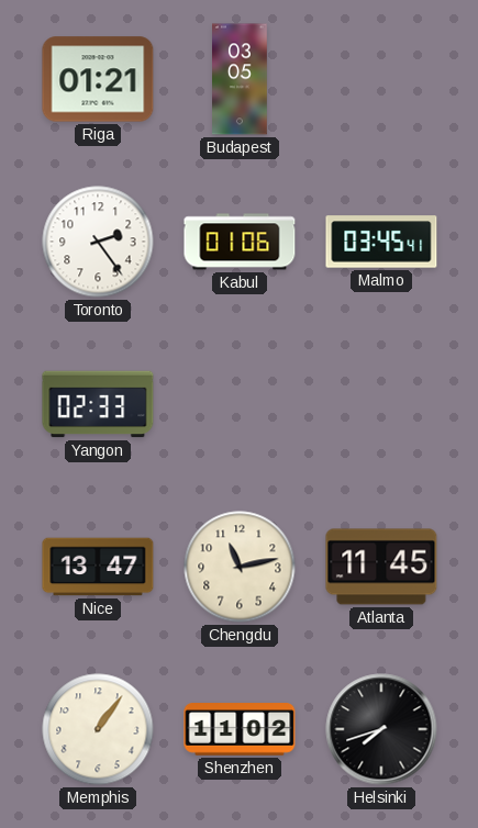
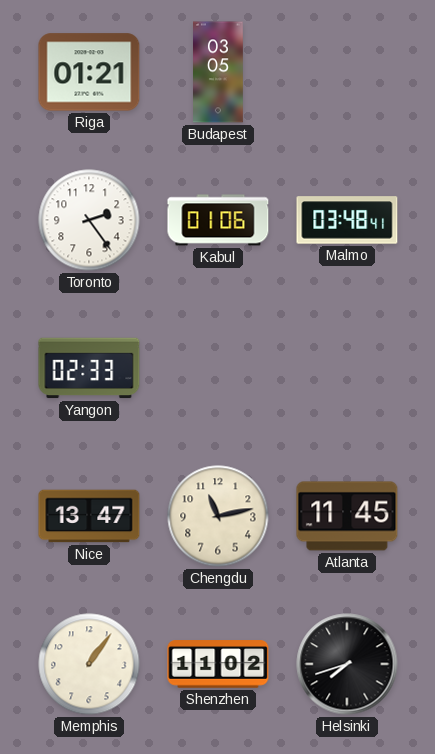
Malmo: 03:45 -> 03:48 (347, 220)
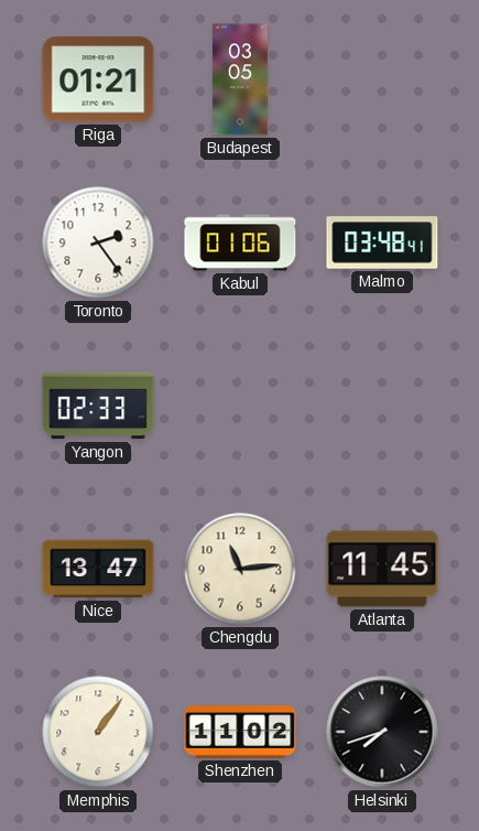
Chengdu: 11:13 -> 11:14 (240, 569)
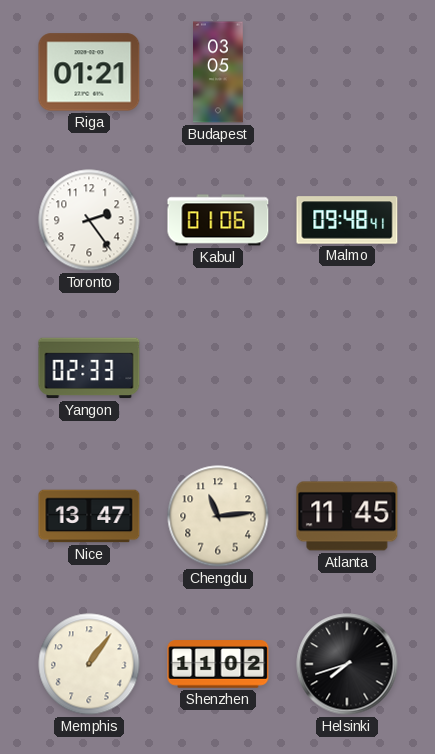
Malmo: 03:48 -> 09:48 (347, 220)
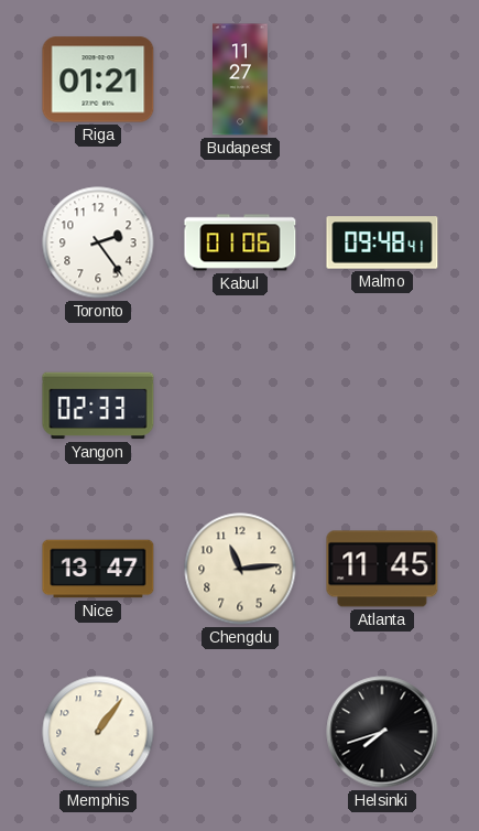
Budapest: 03:05 -> 11:27 (241, 79)
Shenzhen: 11:02 -> none (218, 664)
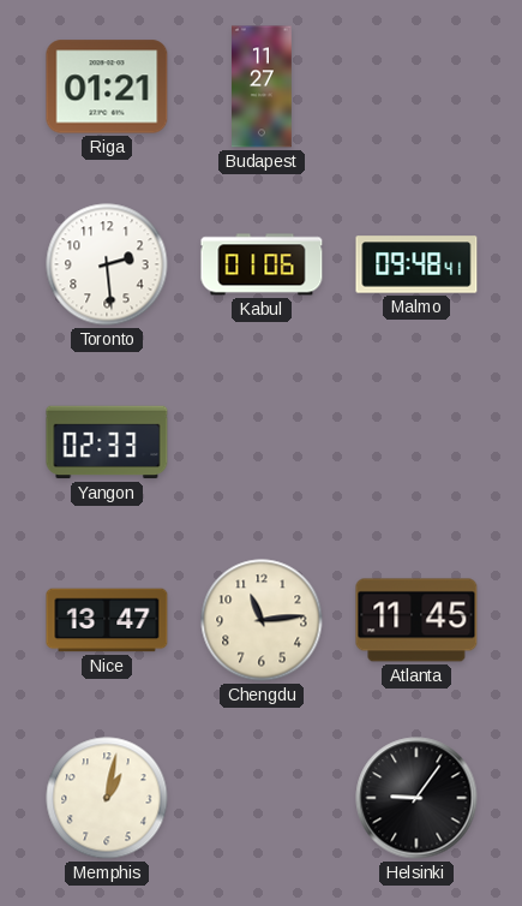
Toronto: 2:24 -> 2:29 (107, 264)
Memphis: 1:06 -> 1:02 (107, 798)
Helsinki: 7:42 -> 9:06 (416, 798)
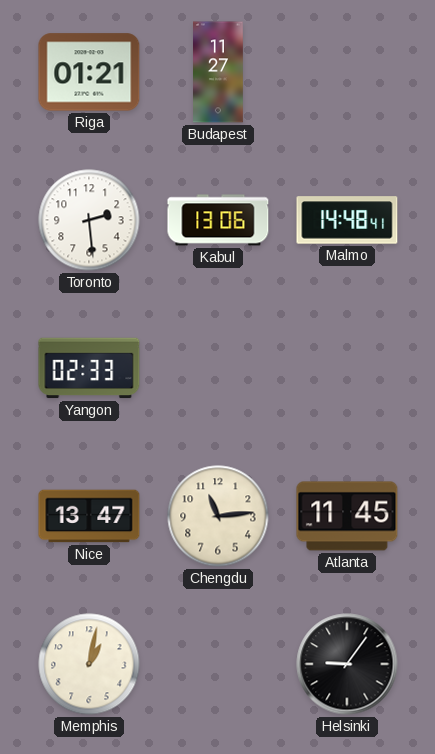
Kabul: 01:06 -> 13:06 (218, 220)
Malmo: 09:48 -> 14:48 (347, 220)
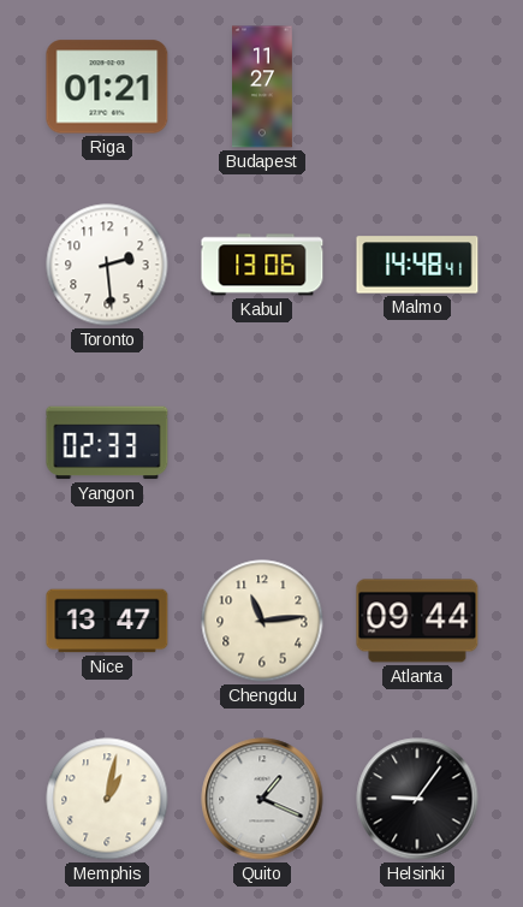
Atlanta: 11:45 -> 09:44 (417, 621)
Quito: none -> 1:19 (262, 799)
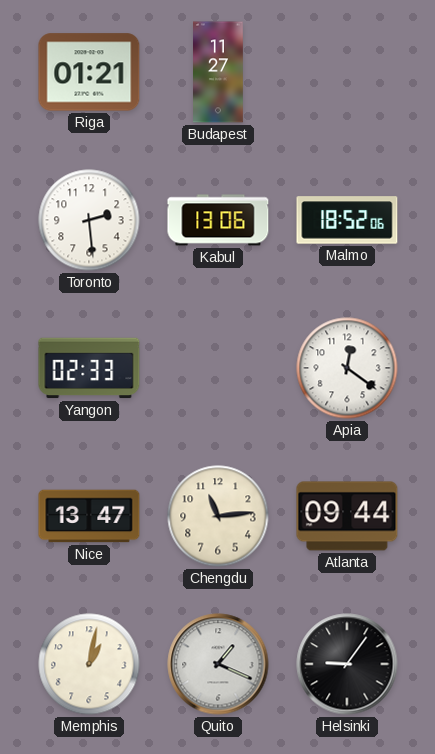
Malmo: 14:48 -> 18:52 (347, 220)
Apia: none -> 12:21 (347, 368)
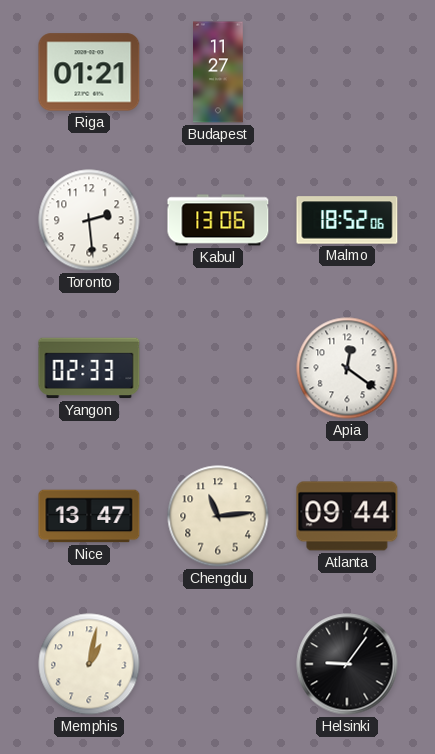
Quito: 1:19 -> none (218, 664)
